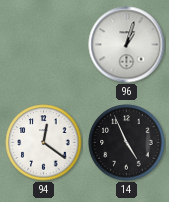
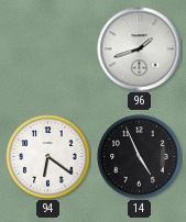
96: 1:03 -> 1:42 (140, 49)
94: 12:21 -> 6:21 (48, 157)
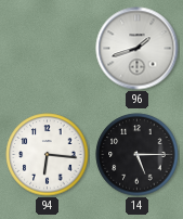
94: 6:21 -> 6:16 (48, 155)
14: 4:56 -> 5:15 (138, 155)
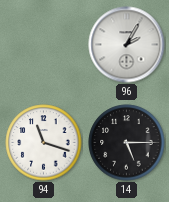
96: 1:42 -> 2:05 (127, 45)
94: 6:16 -> 11:18 (44, 143)
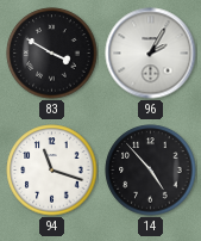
83: none -> 3:50 (52, 54)
14: 5:15 -> 4:53 (151, 171)
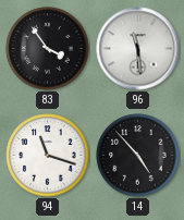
83: 3:50 -> 3:54 (48, 49)
96: 2:05 -> 11:29 (138, 49)
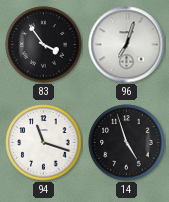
96: 11:29 -> 7:03 (127, 45)
14: 4:53 -> 4:57 (127, 143)
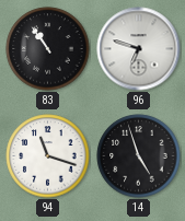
83: 3:54 -> 10:54 (48, 49)
96: 7:03 -> 6:48 (139, 49)
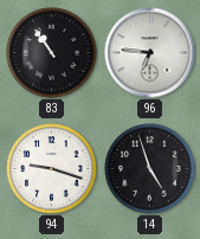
96: 6:48 -> 6:46 (150, 53)
94: 11:18 -> 9:18 (52, 169)
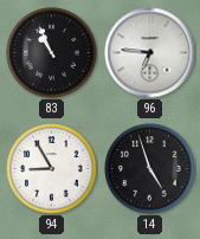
83: 10:54 -> 10:56 (52, 53)
94: 9:18 -> 8:55 (52, 169)
